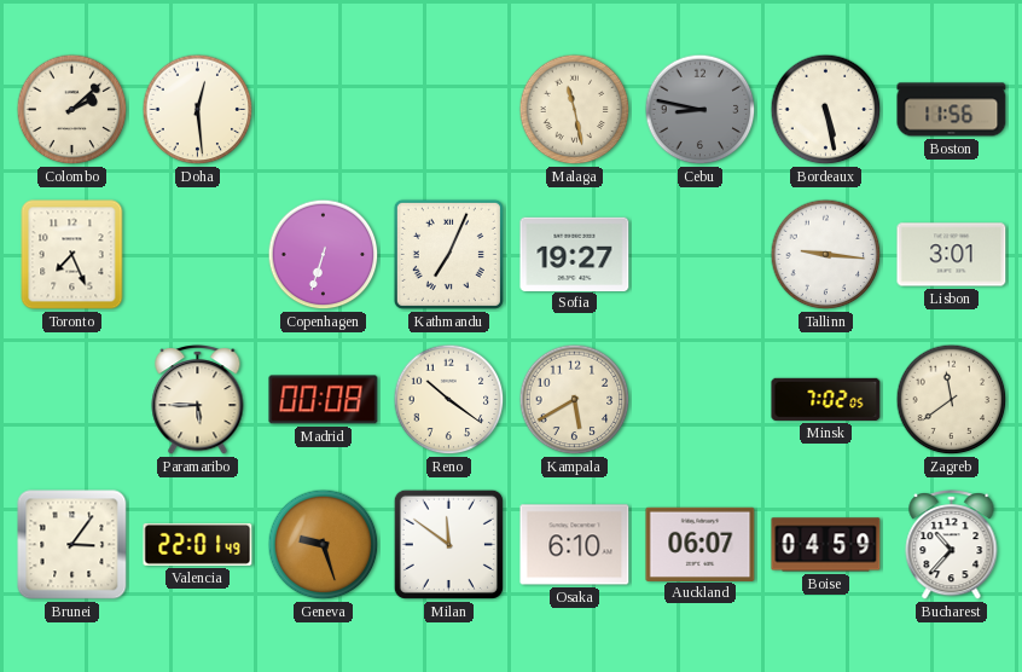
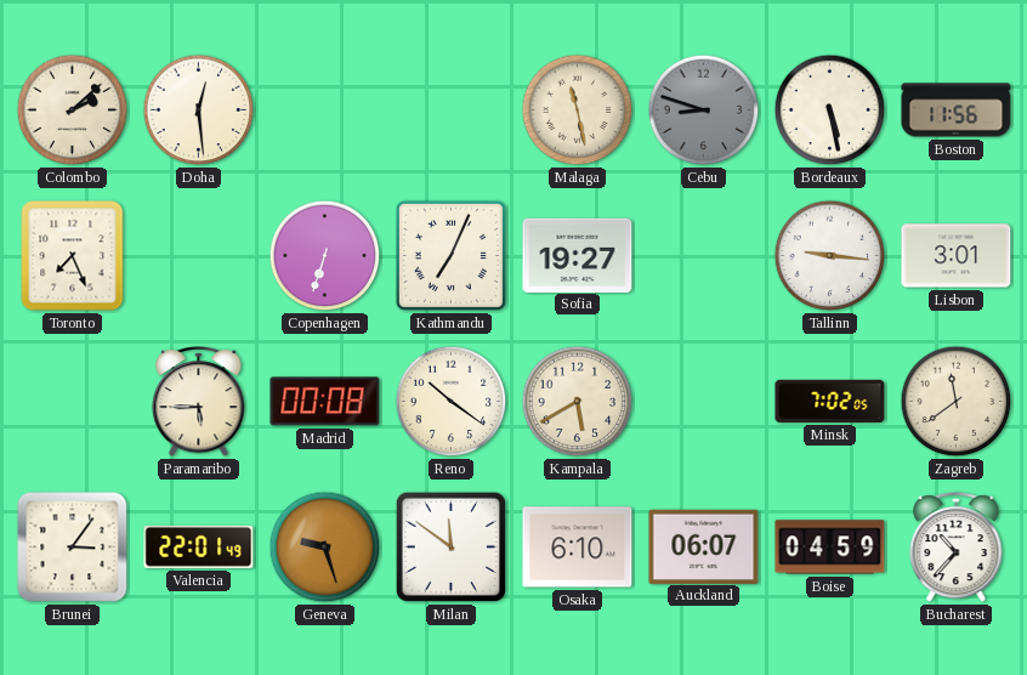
Cebu: 8:47 -> 8:48 (704, 110)
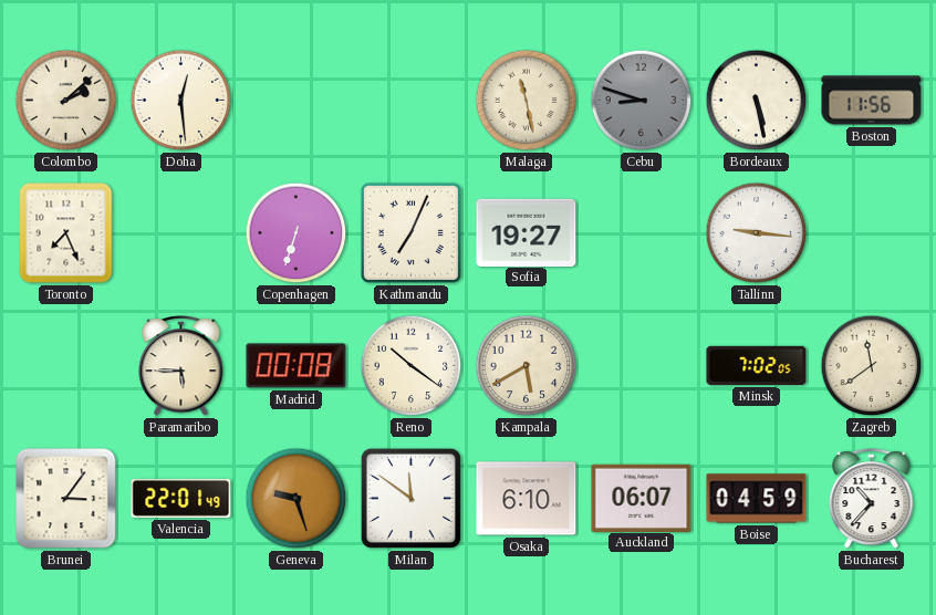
Lisbon: 3:01 -> none (957, 256)
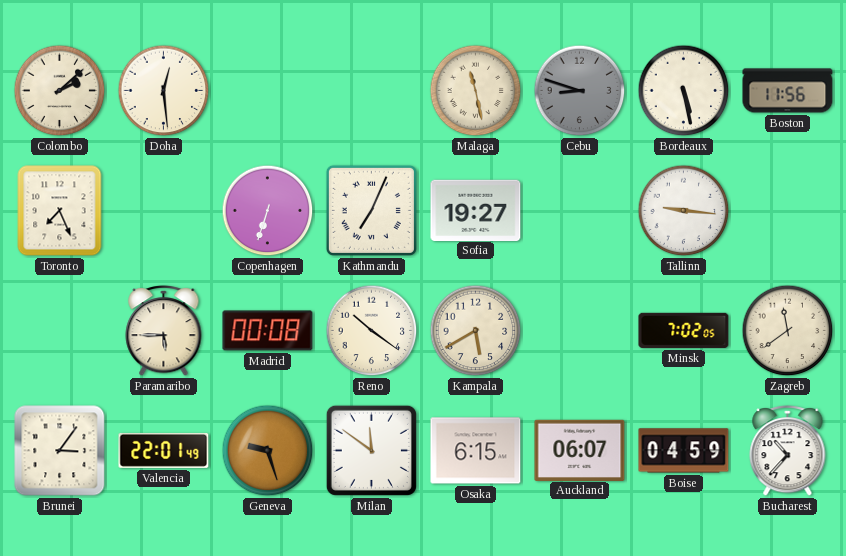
Osaka: 6:10 -> 6:15 (476, 451)
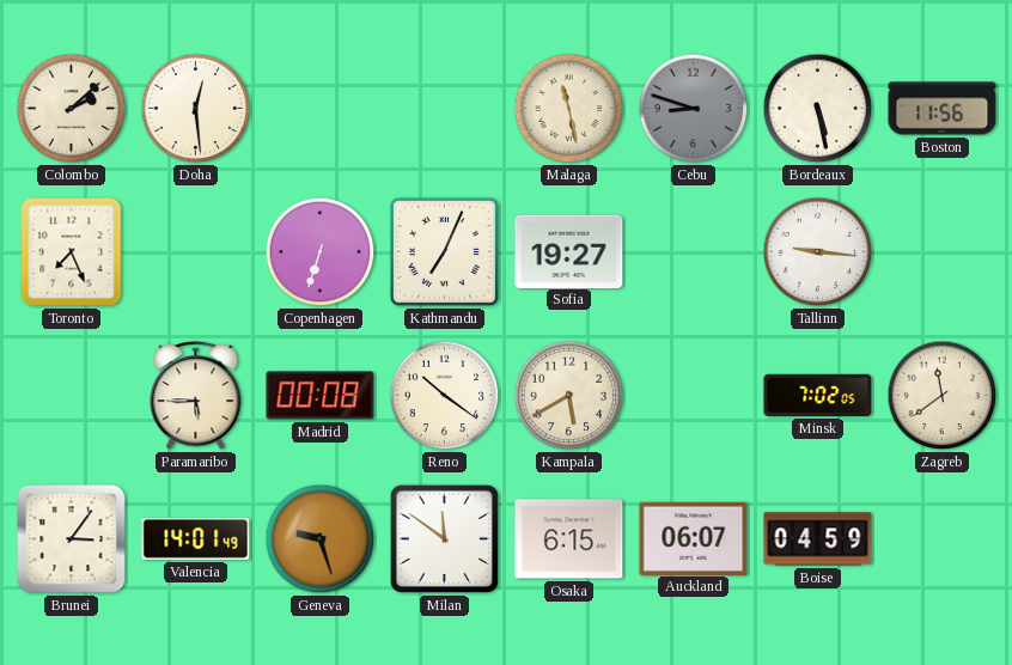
Valencia: 22:01 -> 14:01 (196, 538)
Bucharest: 10:37 -> none (788, 451)
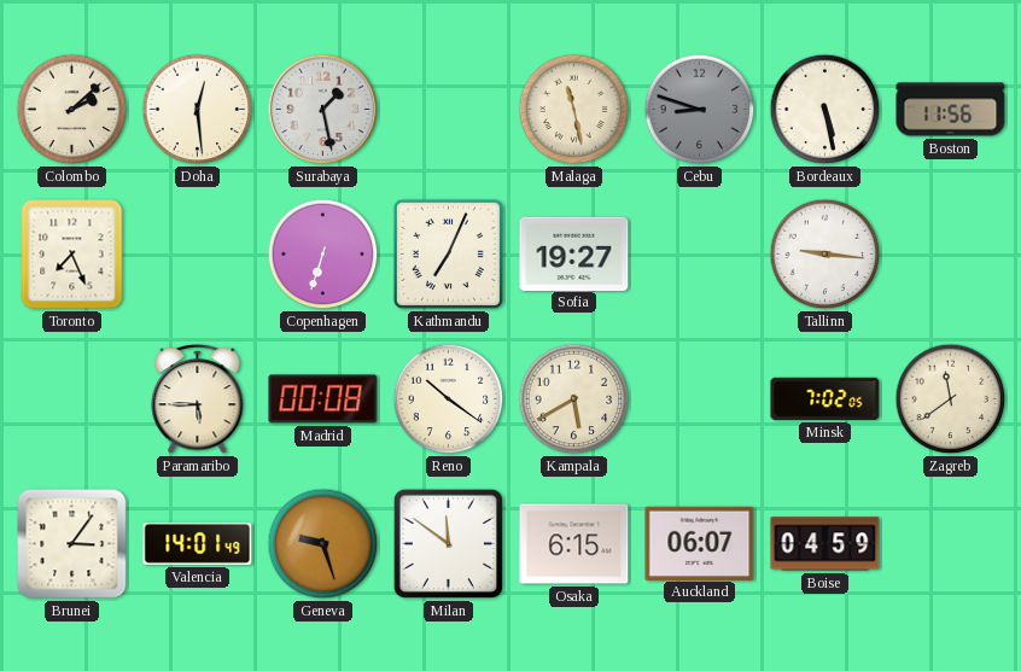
Surabaya: none -> 1:28 (323, 110)
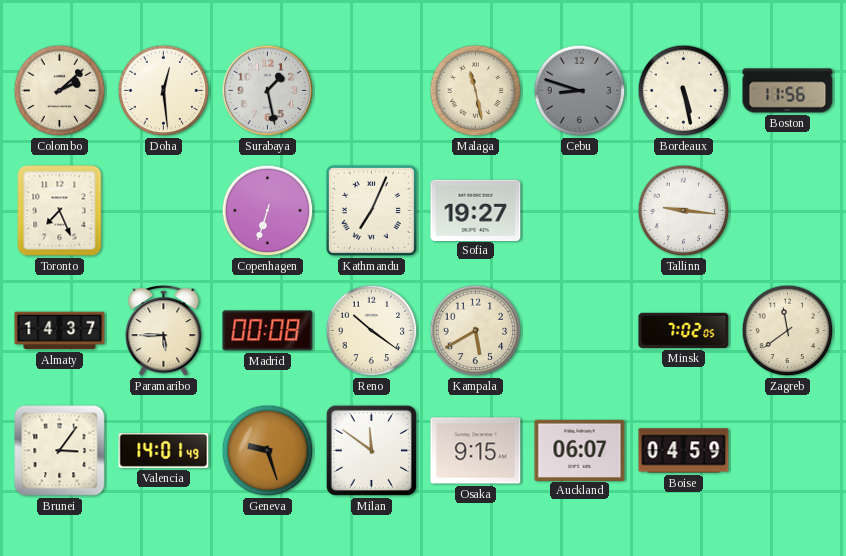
Almaty: none -> 14:37 (60, 331)
Osaka: 6:15 -> 9:15 (476, 451)
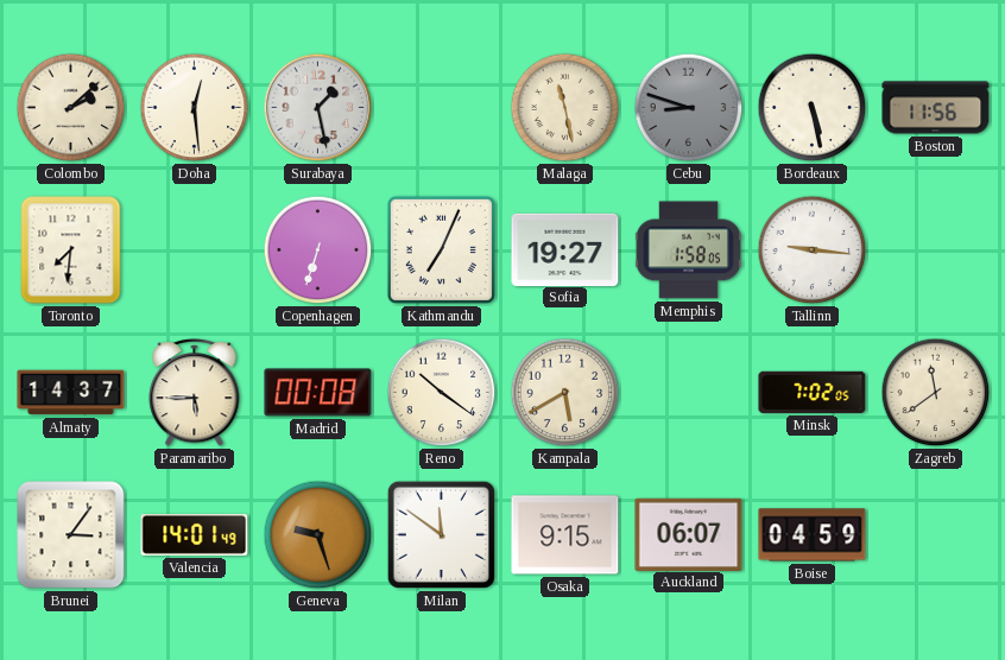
Toronto: 7:26 -> 7:31 (71, 250)
Memphis: none -> 1:58 (688, 250)
